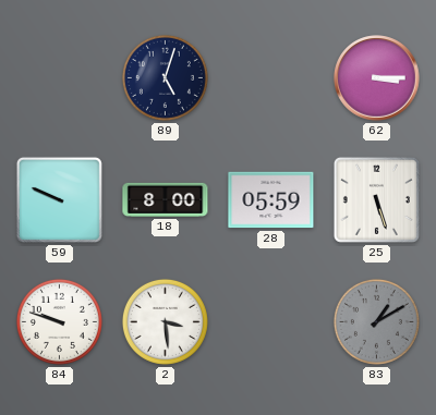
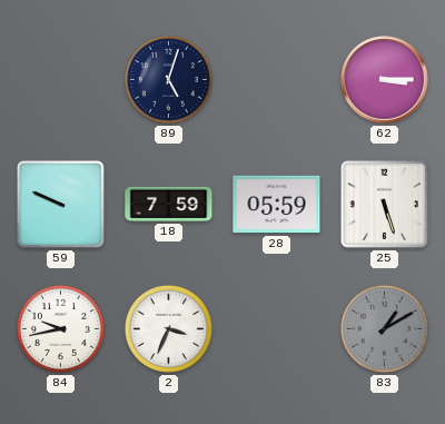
18: 8:00 -> 7:59 (169, 204)
84: 9:48 -> 9:43 (60, 328)
2: 3:29 -> 3:34 (168, 328)
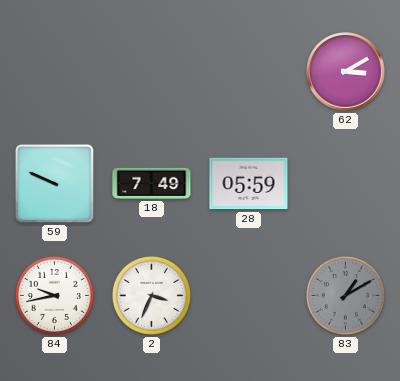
89: 5:03 -> none (168, 79)
62: 3:15 -> 3:10 (346, 72)
18: 7:59 -> 7:49 (152, 183)
25: 5:27 -> none (384, 204)
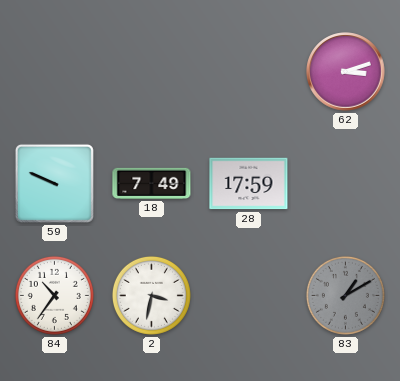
62: 3:10 -> 3:12 (346, 72)
28: 05:59 -> 17:59 (249, 184)
84: 9:43 -> 10:36 (54, 295)
2: 3:34 -> 3:32 (151, 295)
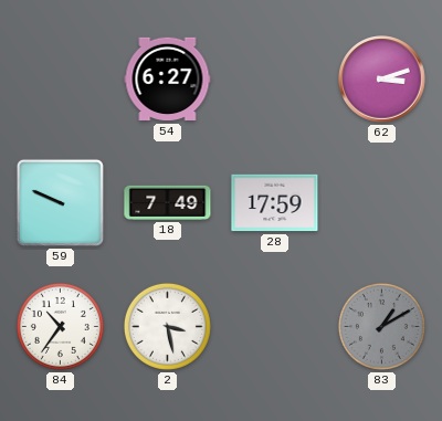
54: none -> 6:27 (168, 80)
2: 3:32 -> 3:28 (167, 326)
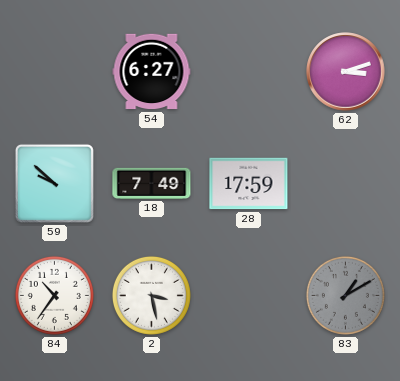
59: 9:49 -> 9:52 (54, 183)
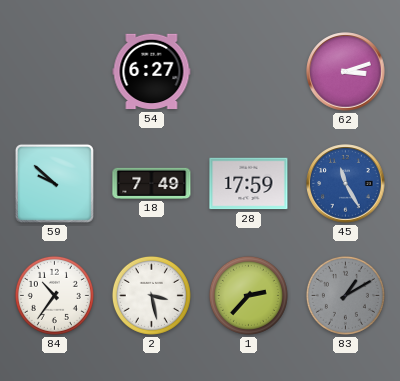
45: none -> 11:25 (346, 184)
1: none -> 2:37 (248, 295)
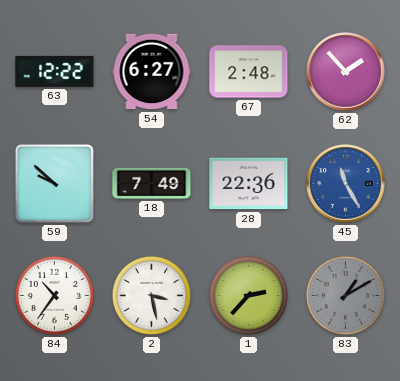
63: none -> 12:22 (55, 71)
67: none -> 2:48 (249, 72)
62: 3:12 -> 1:53 (346, 72)
28: 17:59 -> 22:36 (249, 184)
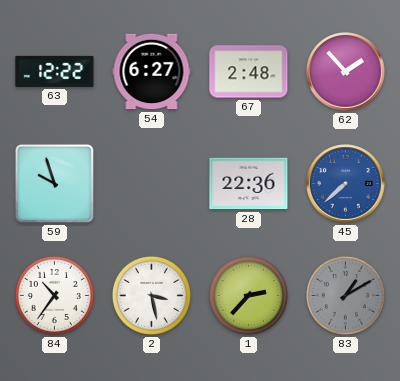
59: 9:52 -> 9:57 (54, 183)
18: 7:49 -> none (152, 183)
45: 11:25 -> 7:38 (346, 184)
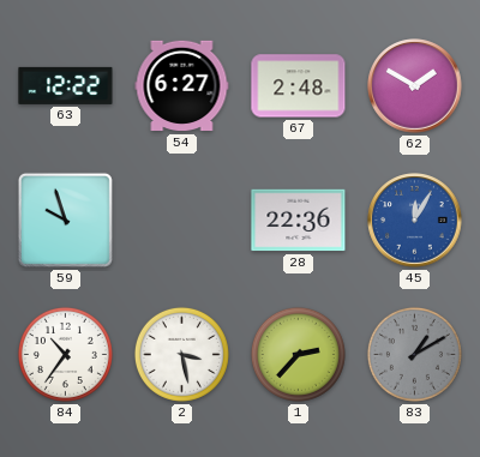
62: 1:53 -> 1:50 (415, 86)
45: 7:38 -> 12:05 (415, 221)
